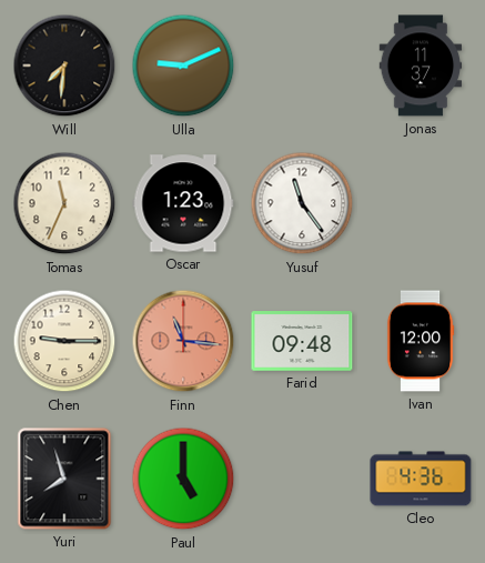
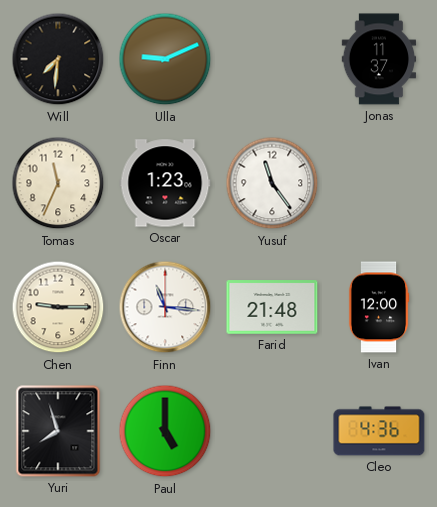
Finn dial: salmon -> white (165, 307)
Farid: 09:48 -> 21:48 (272, 307)
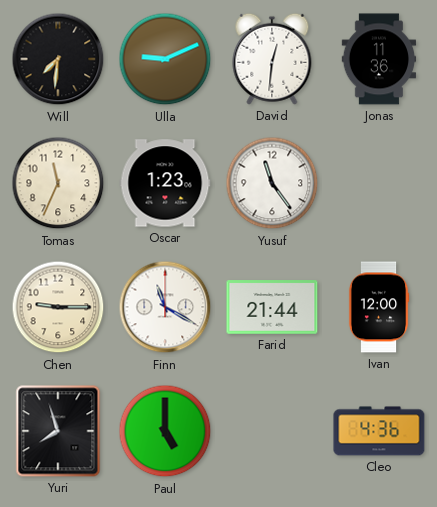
David: none -> 12:31 (272, 59)
Jonas: 11:37 -> 11:36 (379, 59)
Finn: 11:16 -> 11:20 (165, 307)
Farid: 21:48 -> 21:44 (272, 307)
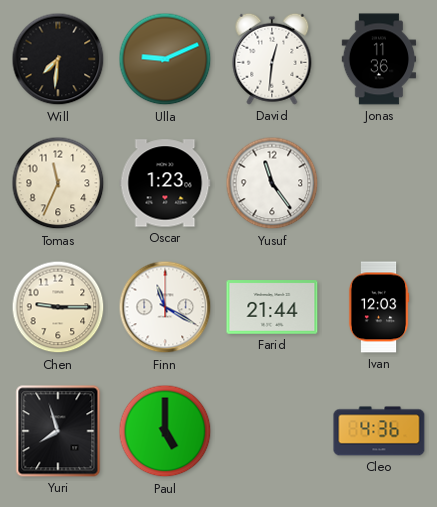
Ivan: 12:00 -> 12:03 (379, 307)
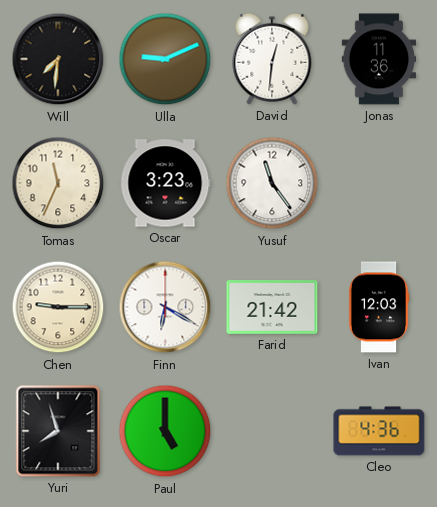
Oscar: 1:23 -> 3:23 (165, 183)
Finn: 11:20 -> 6:20 (165, 307)
Farid: 21:44 -> 21:42 (272, 307)
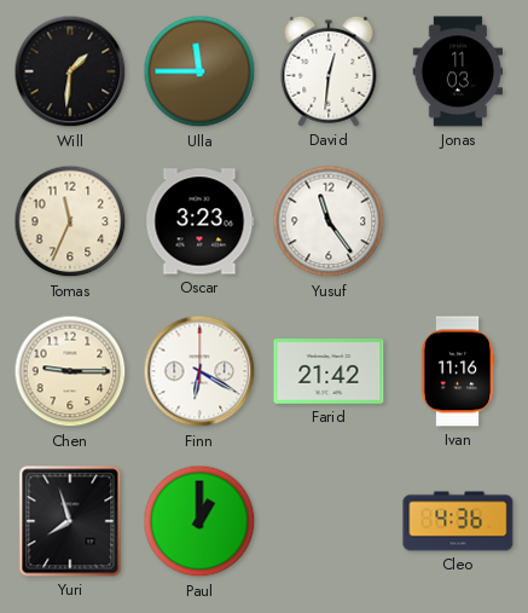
Will: 7:31 -> 1:31 (70, 71)
Ulla: 9:11 -> 11:45 (199, 71)
Jonas: 11:36 -> 11:03 (458, 71)
Ivan: 12:03 -> 11:16 (458, 371)
Paul: 5:00 -> 1:00 (199, 521)
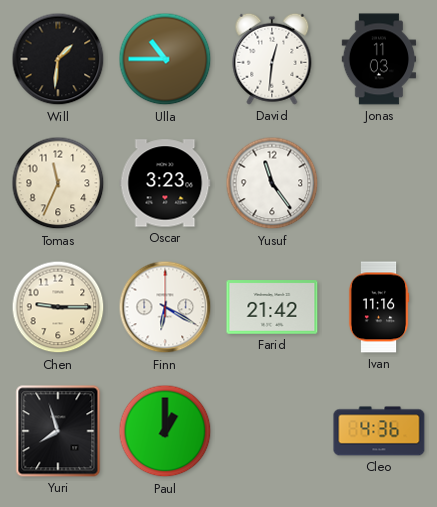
Ulla: 11:45 -> 10:45 (165, 59)
